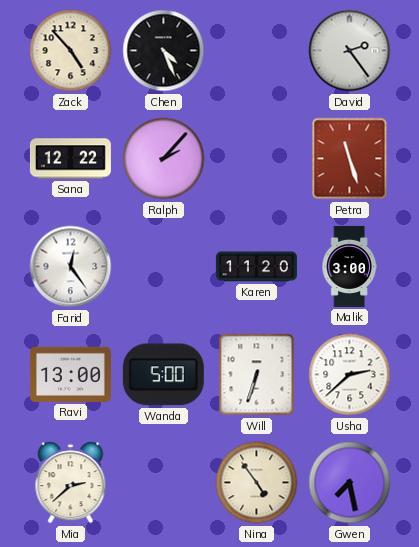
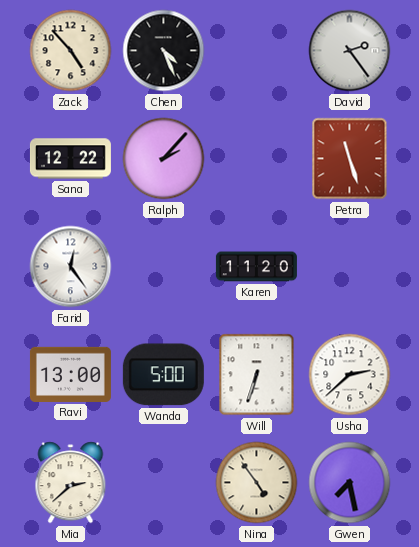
Malik: 3:00 -> none (349, 266)
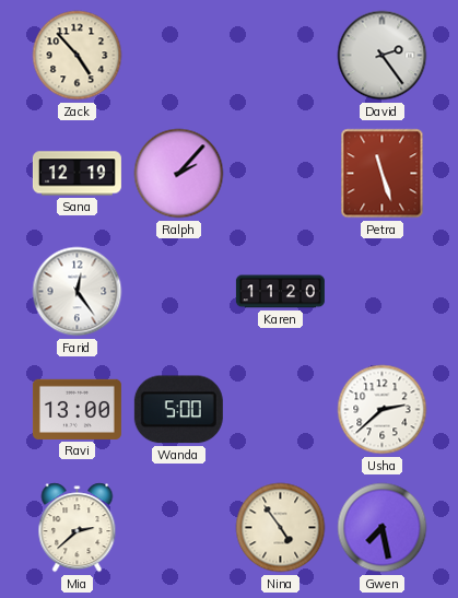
Chen: 4:26 -> none (164, 51)
Sana: 12:22 -> 12:19 (77, 174)
Will: 6:33 -> none (257, 375)
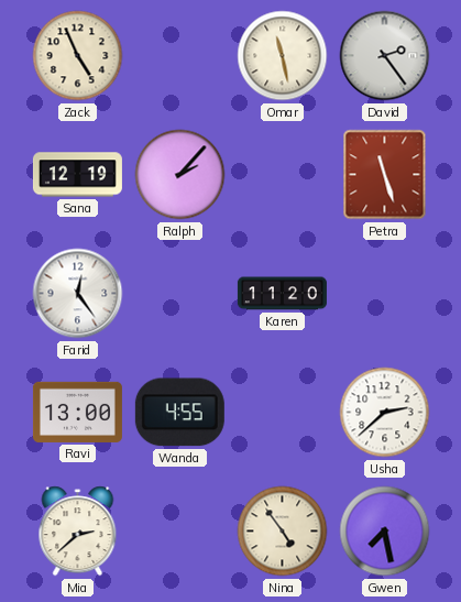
Zack: 4:53 -> 4:56 (78, 56)
Omar: none -> 11:28 (283, 56)
Wanda: 5:00 -> 4:55 (179, 413)
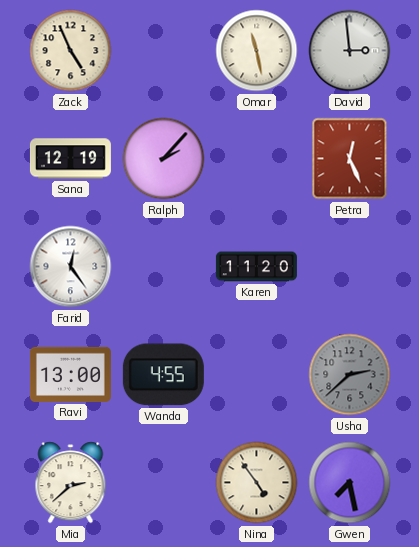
David: 2:24 -> 2:59 (350, 51)
Petra: 11:27 -> 12:26 (350, 159)
Usha dial: white -> grey (350, 375)
